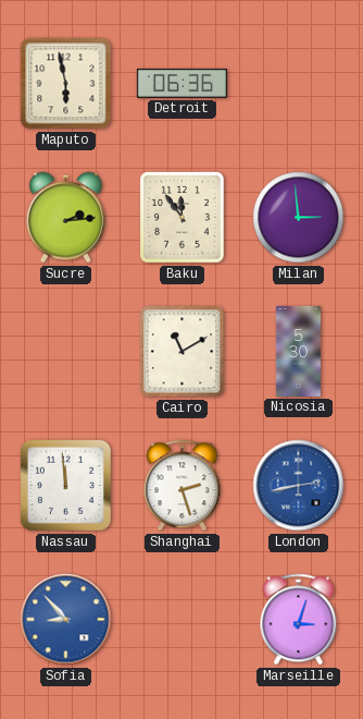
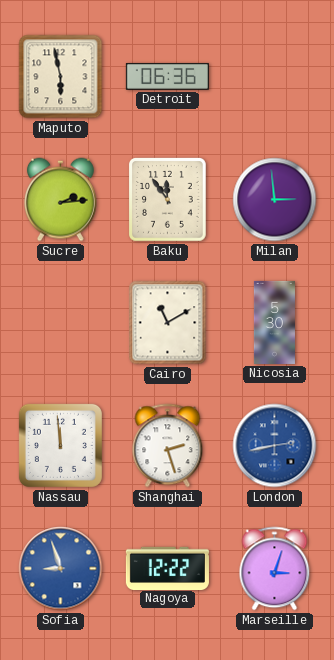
Sofia: 8:53 -> 8:57 (61, 569)
Nagoya: none -> 12:22 (167, 568)
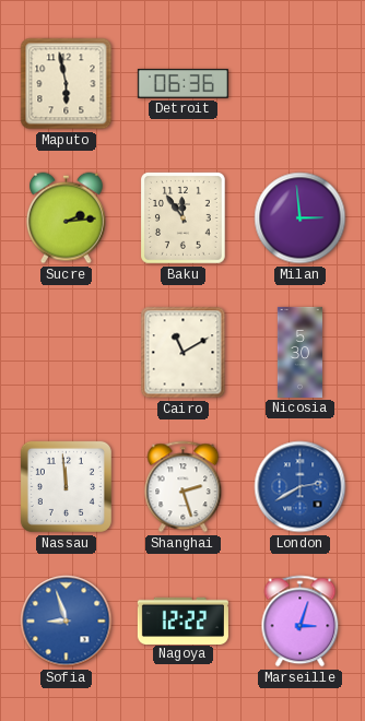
London: 2:43 -> 2:40 (301, 487)
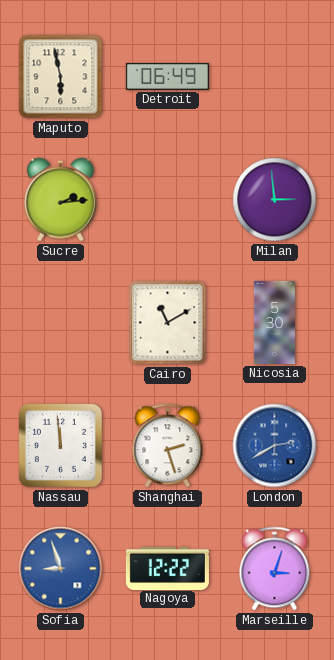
Detroit: 06:36 -> 06:49 (167, 76)
Baku: 11:54 -> none (184, 218)
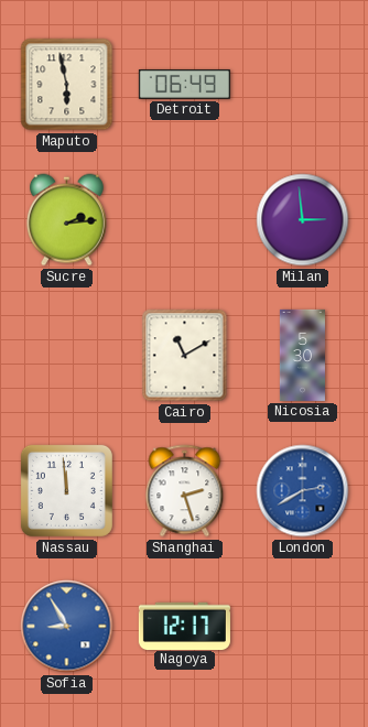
Sofia: 8:57 -> 8:55 (67, 627)
Nagoya: 12:22 -> 12:17 (184, 626)
Marseille: 3:03 -> none (275, 569)
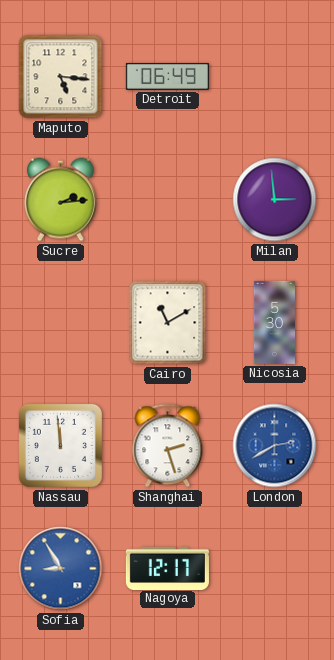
Maputo: 5:58 -> 5:16 (61, 77)
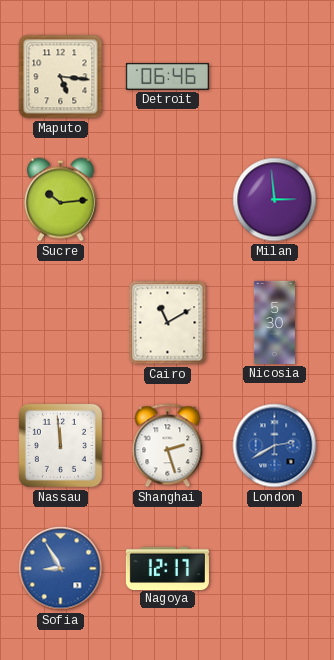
Detroit: 06:49 -> 06:46 (167, 76)
Sucre: 2:14 -> 10:14 (60, 200)
